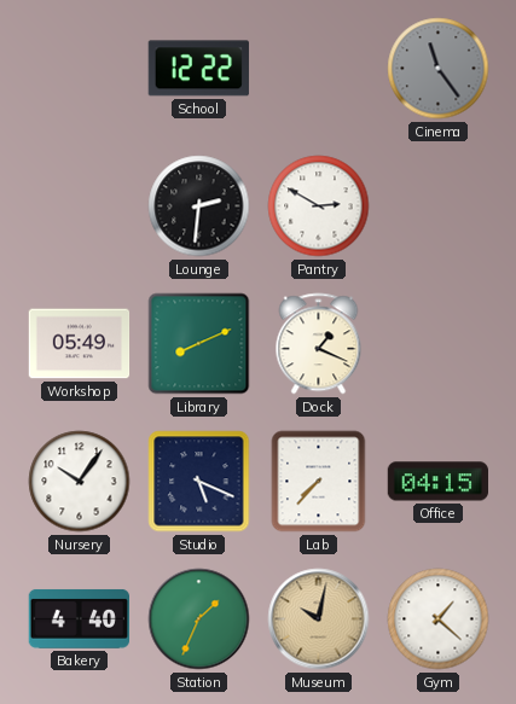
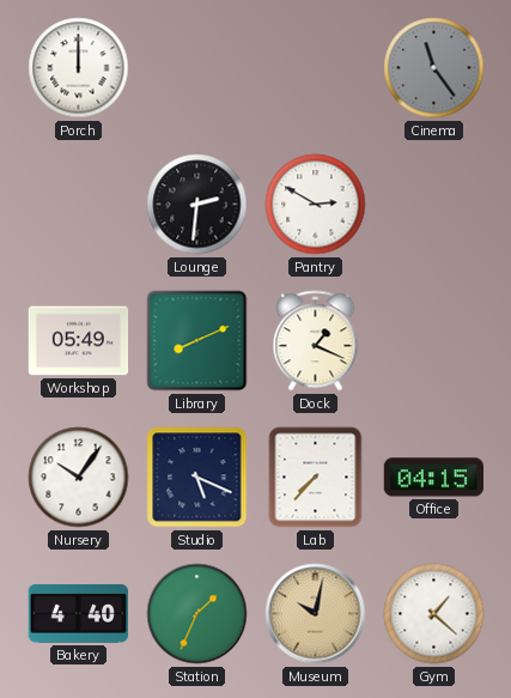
Porch: none -> 12:00 (79, 68)
School: 12:22 -> none (198, 69)
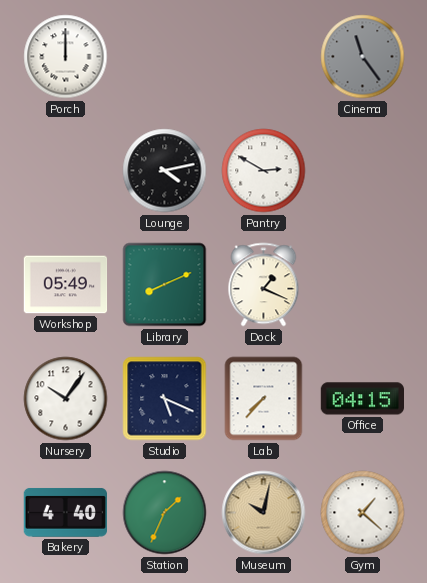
Lounge: 2:31 -> 4:13 (165, 171)
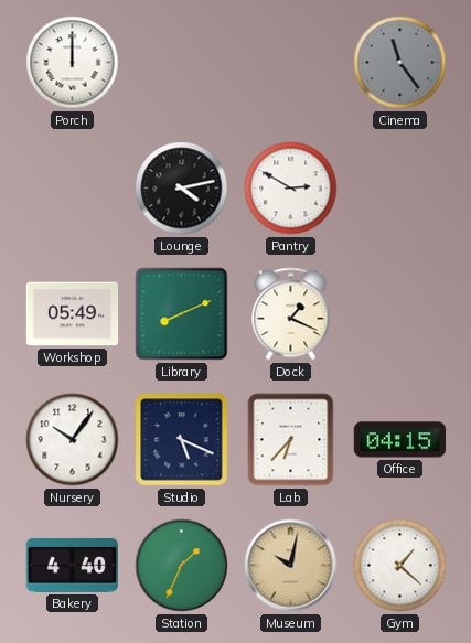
Lab: 7:37 -> 6:37 (291, 440)
